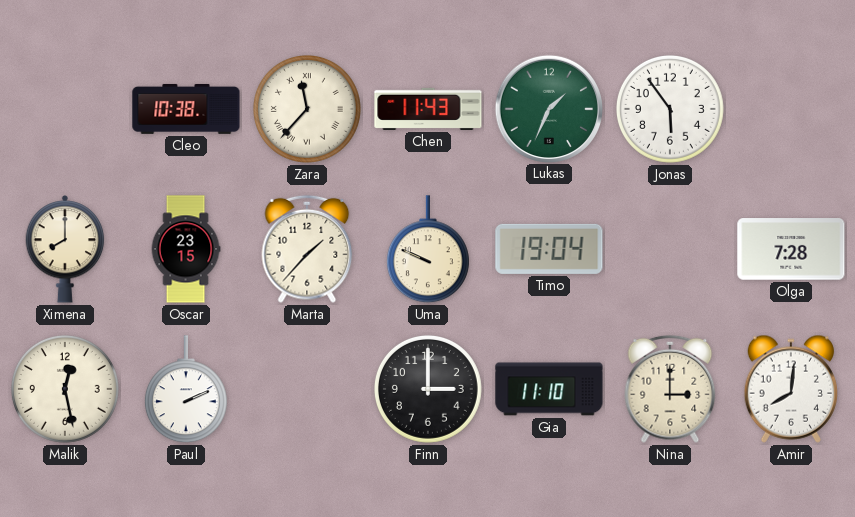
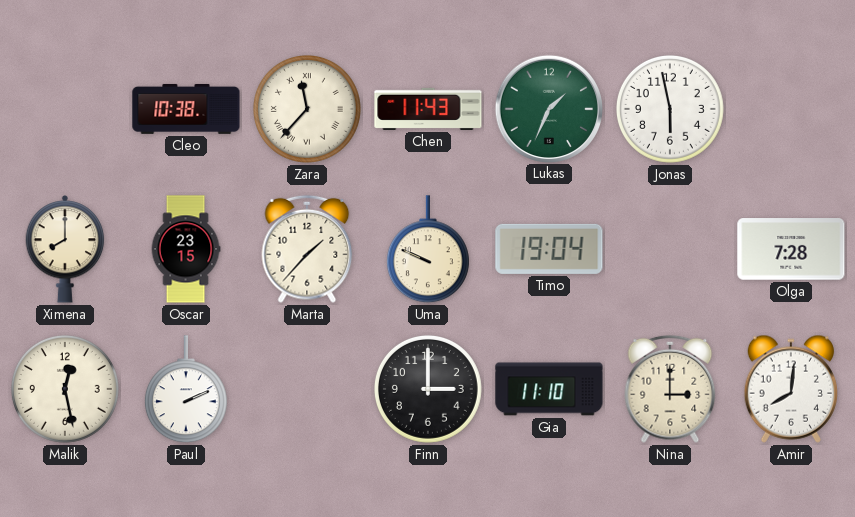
Jonas: 5:54 -> 5:58 (670, 109)
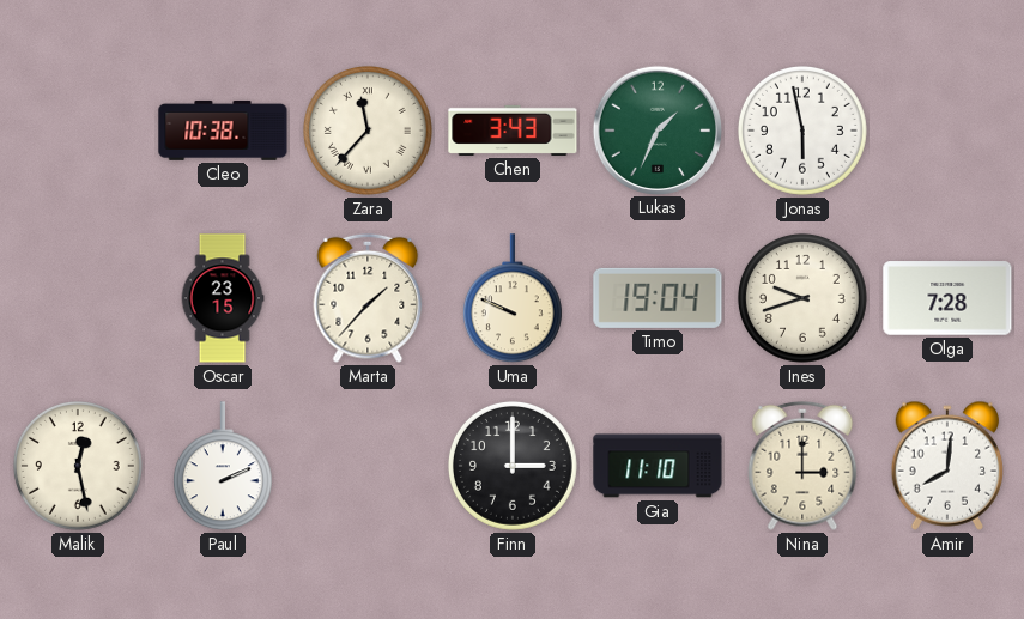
Chen: 11:43 -> 3:43 (513, 131)
Ximena: 8:00 -> none (65, 249)
Ines: none -> 9:42 (802, 298)
